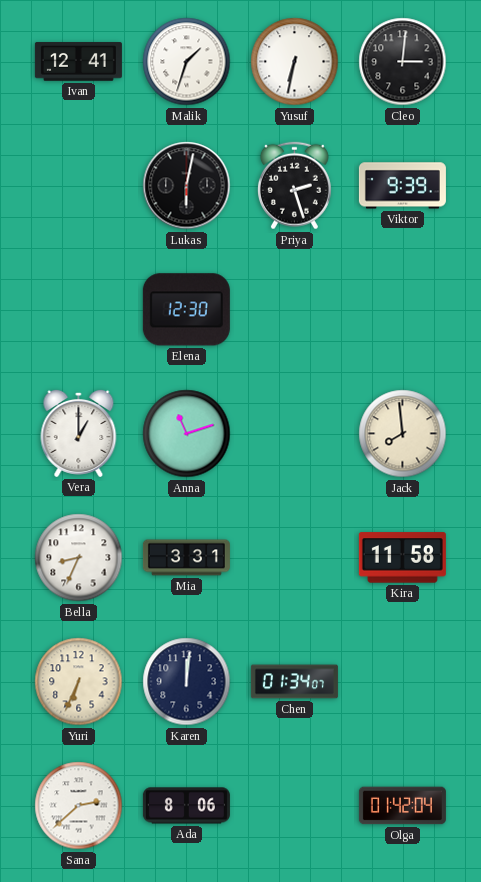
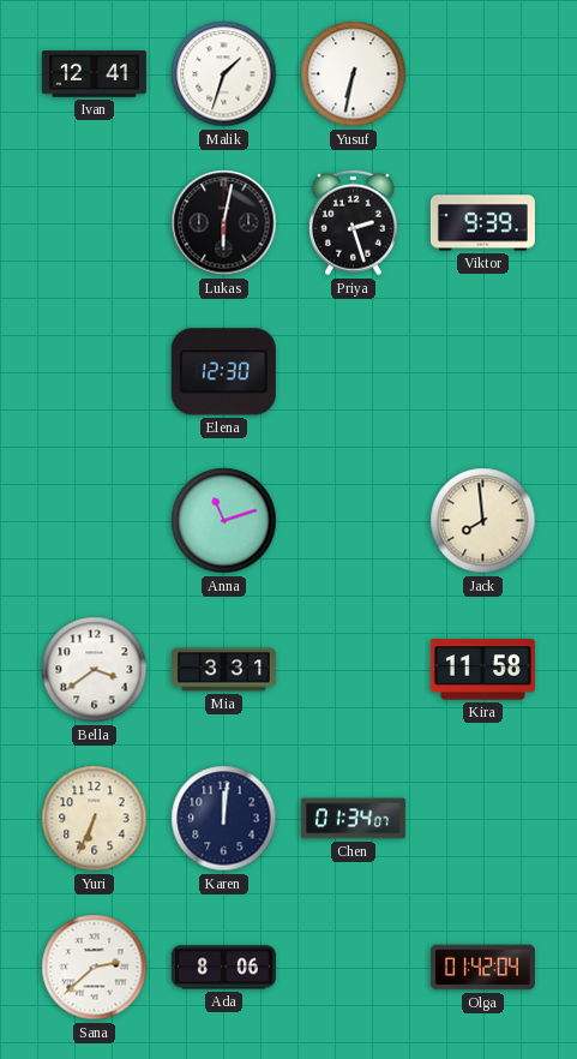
Cleo: 3:01 -> none (403, 62)
Vera: 1:00 -> none (79, 433)
Bella: 8:34 -> 3:39 (95, 670)
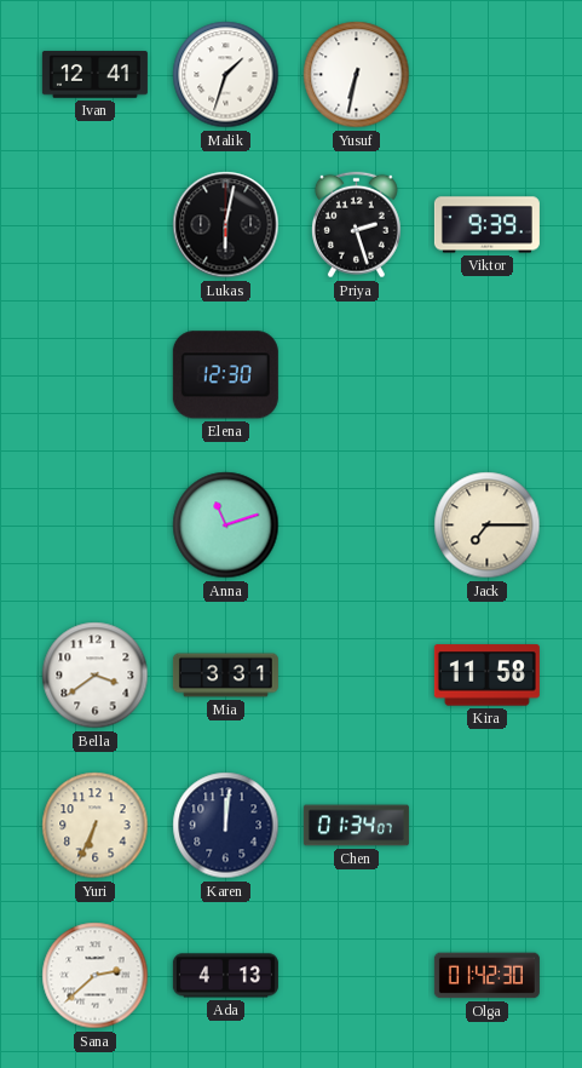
Jack: 7:59 -> 7:15 (488, 526)
Ada: 8:06 -> 4:13 (225, 976)
Olga: 01:42:04 -> 01:42:30 (486, 976)
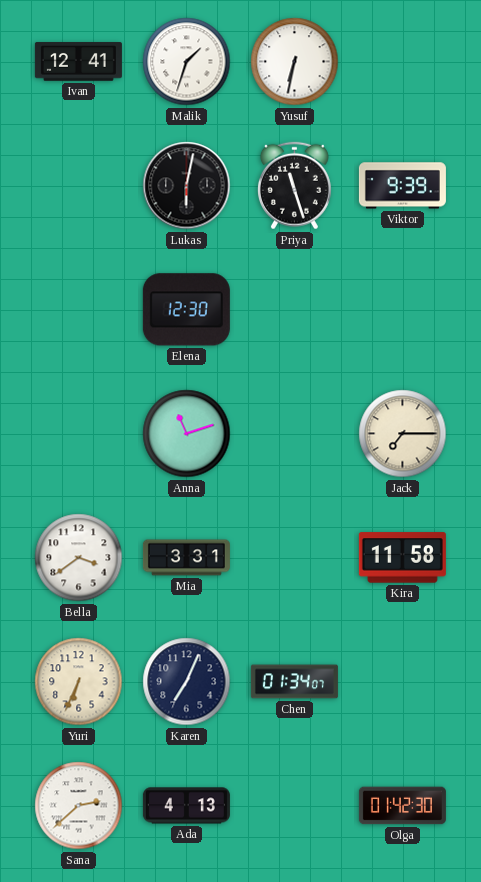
Priya: 2:27 -> 11:27 (294, 186)
Karen: 12:01 -> 7:04 (187, 682)
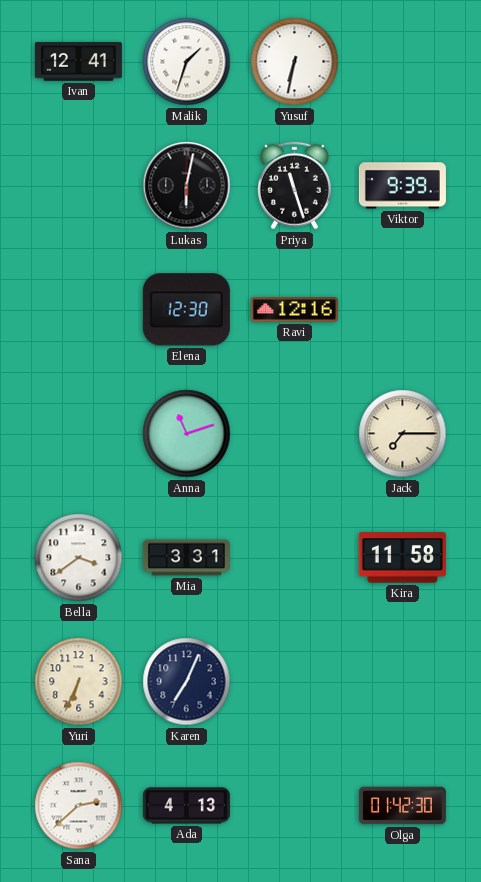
Ravi: none -> 12:16 (294, 310)
Chen: 01:34 -> none (294, 682)
